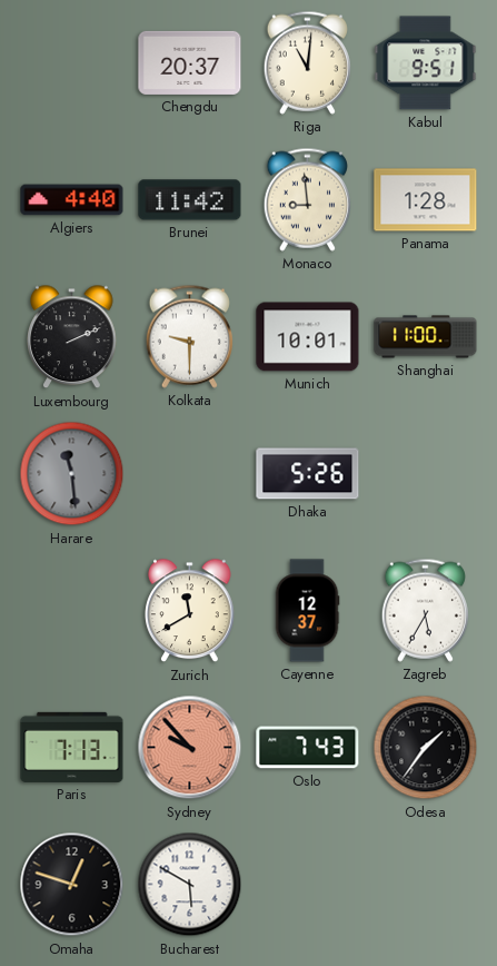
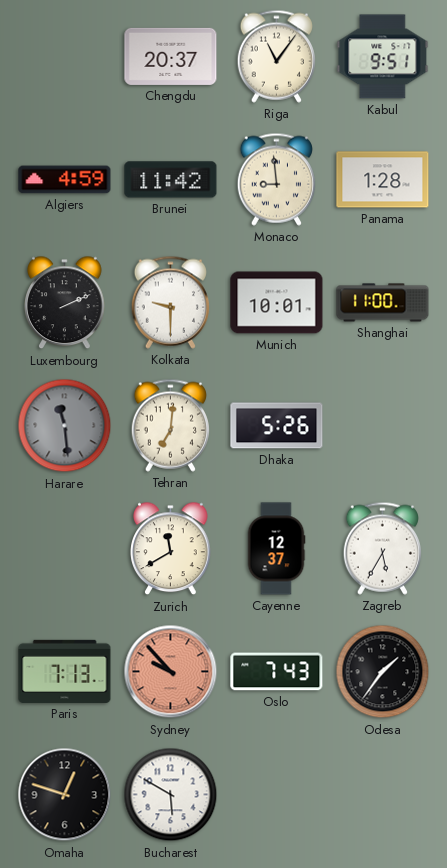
Riga: 11:01 -> 11:06 (276, 56)
Algiers: 4:40 -> 4:59 (65, 180)
Tehran: none -> 7:01 (170, 425)
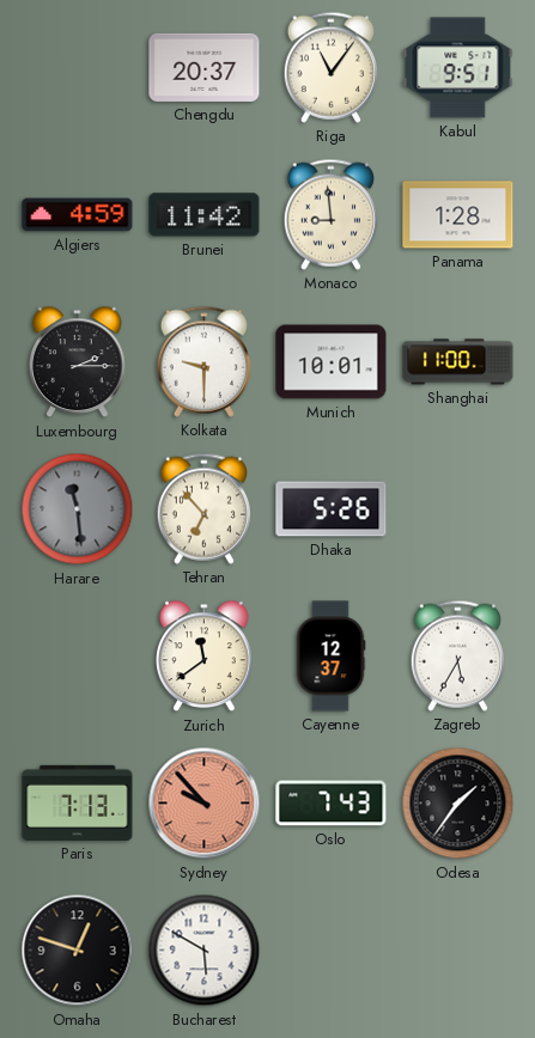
Luxembourg: 2:11 -> 2:15 (78, 362)
Tehran: 7:01 -> 6:53 (203, 508)
Zurich: 11:40 -> 11:39 (205, 657)
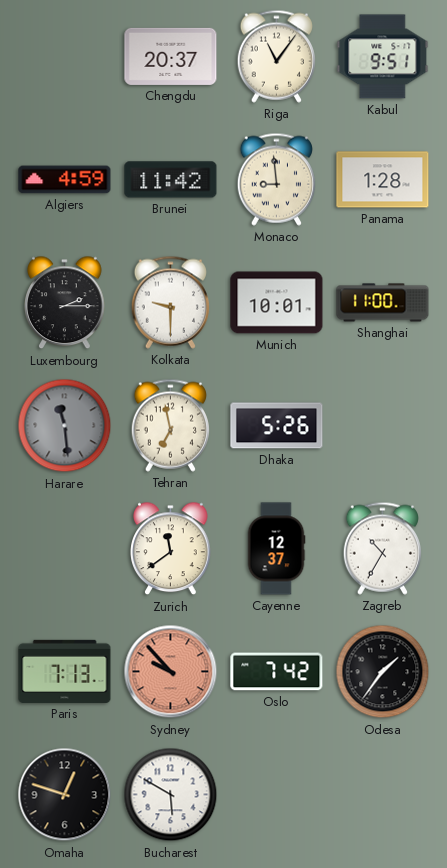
Tehran: 6:53 -> 6:58 (170, 425)
Zagreb: 5:35 -> 10:35 (382, 548)
Oslo: 7:43 -> 7:42 (277, 672)
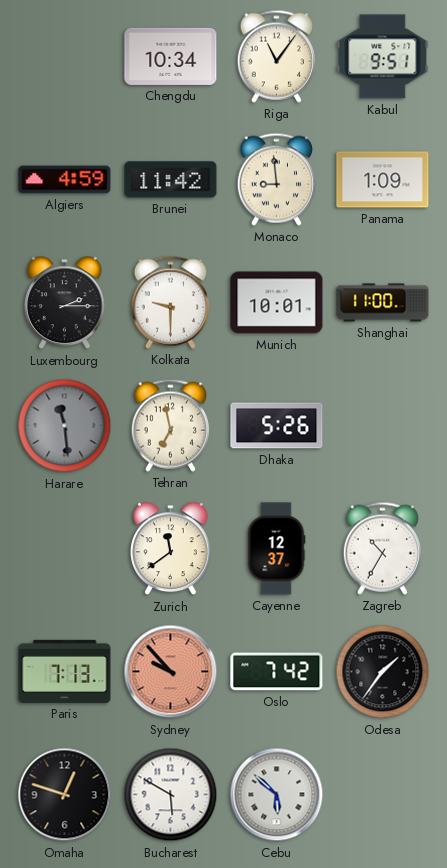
Chengdu: 20:37 -> 10:34 (171, 56)
Panama: 1:28 -> 1:09 (383, 180)
Cebu: none -> 5:52 (277, 795)
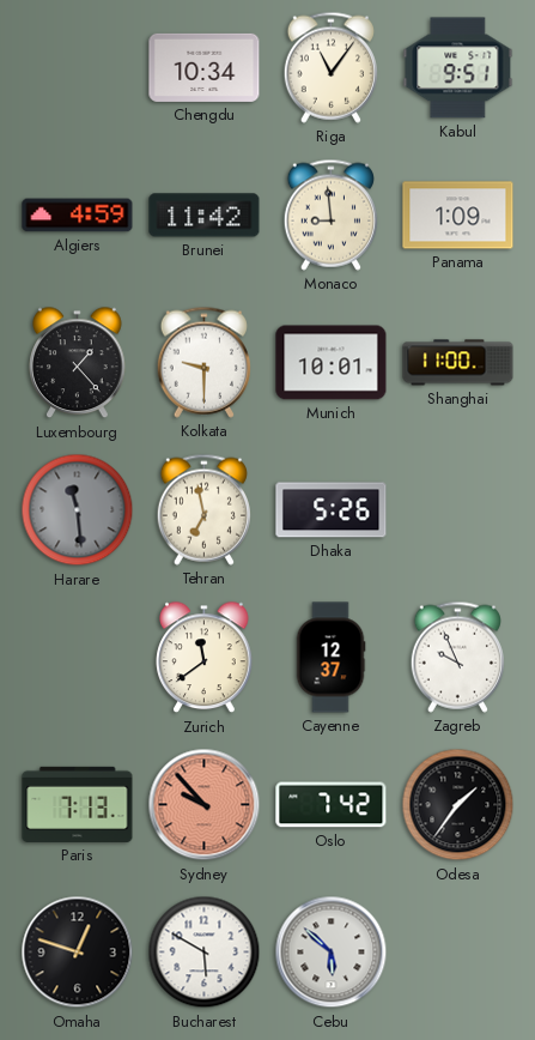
Luxembourg: 2:15 -> 1:23 (78, 363)
Zagreb: 10:35 -> 9:56 (457, 657)
